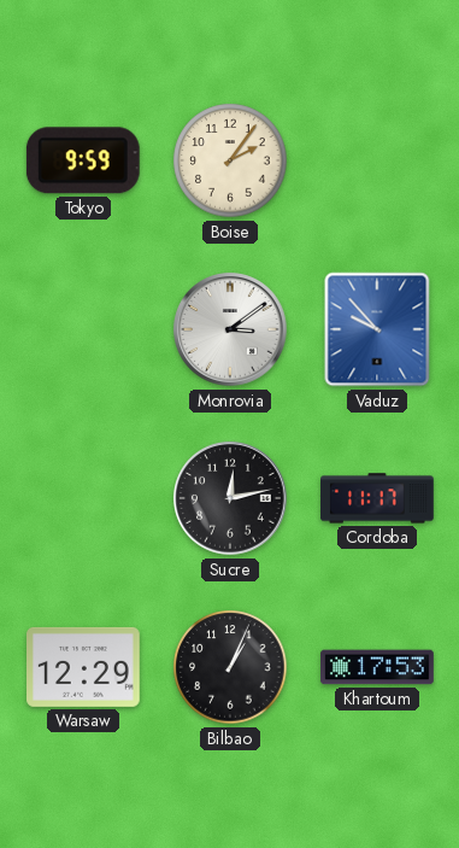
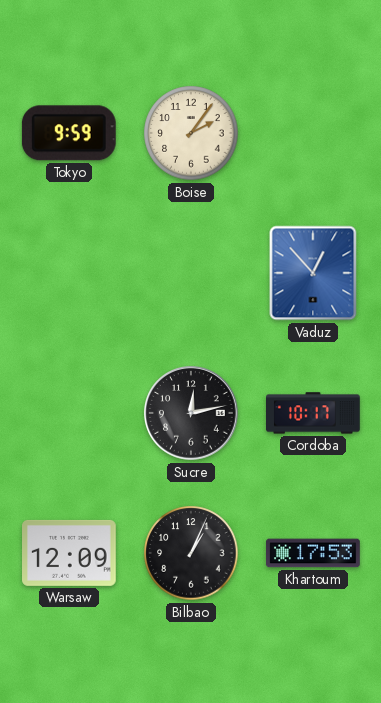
Monrovia: 3:09 -> none (230, 329)
Vaduz: 9:53 -> 12:53 (313, 273)
Cordoba: 11:17 -> 10:17 (314, 413)
Warsaw: 12:29 -> 12:09 (70, 553)
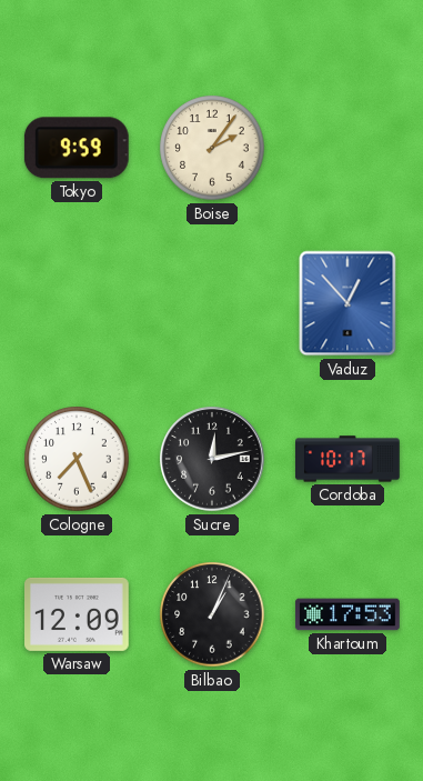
Cologne: none -> 7:26 (77, 459)
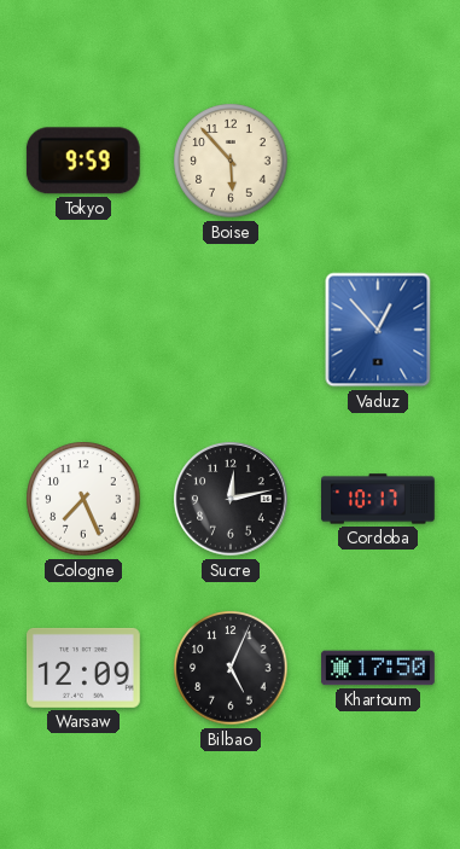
Boise: 2:06 -> 5:53 (231, 161)
Bilbao: 1:04 -> 5:04 (231, 668)
Khartoum: 17:53 -> 17:50 (378, 668)
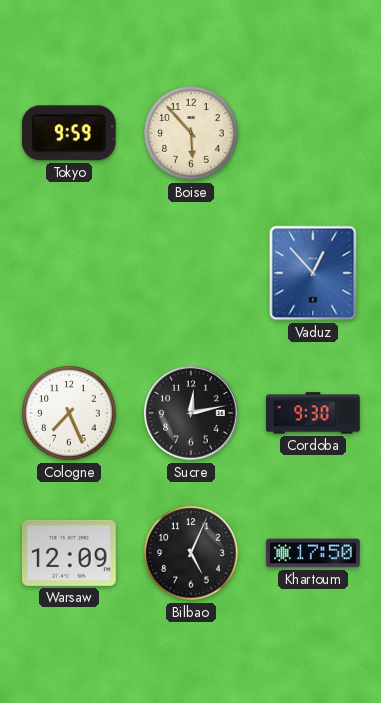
Cordoba: 10:17 -> 9:30 (314, 413)
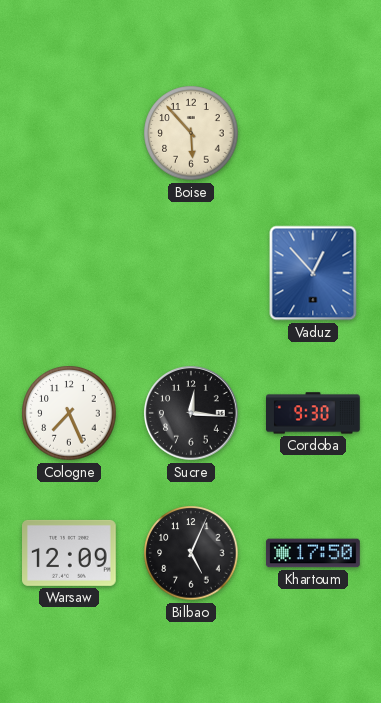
Tokyo: 9:59 -> none (69, 133)
Sucre: 12:13 -> 12:16 (191, 413)
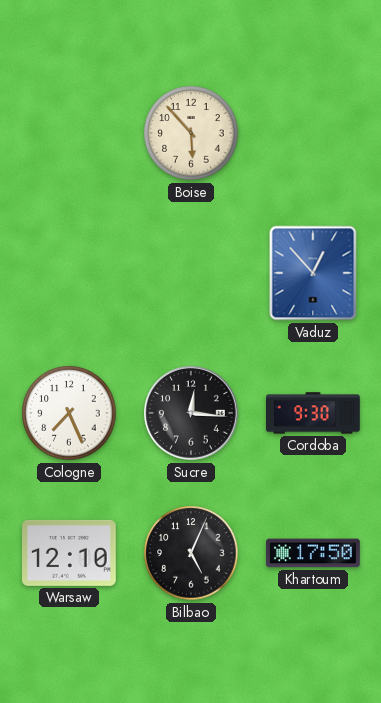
Warsaw: 12:09 -> 12:10 (70, 553)
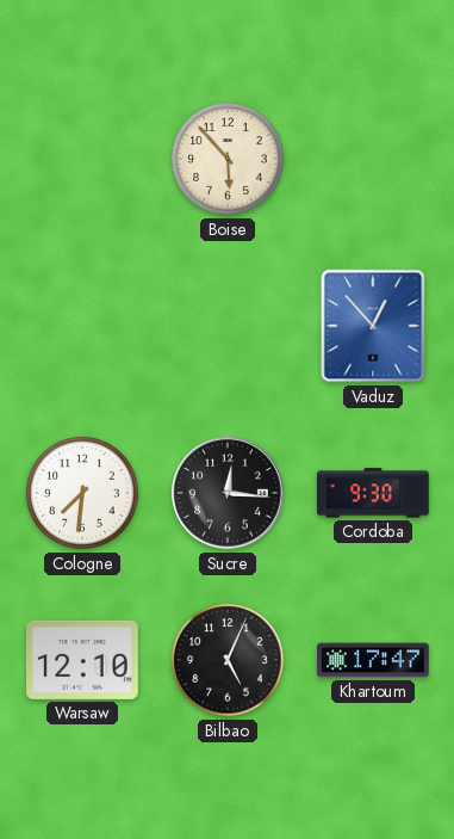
Cologne: 7:26 -> 7:31 (82, 493)
Khartoum: 17:50 -> 17:47 (373, 660)
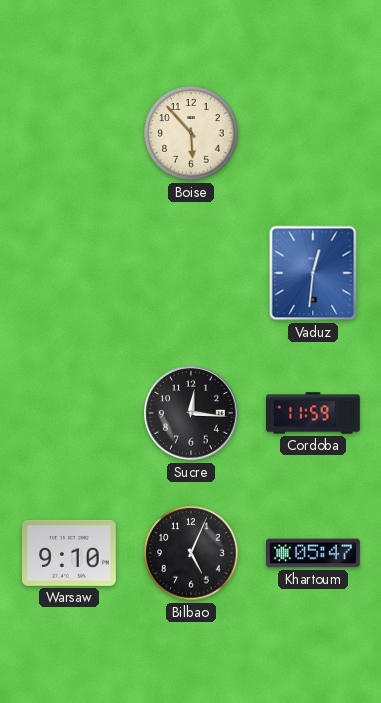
Vaduz: 12:53 -> 12:31 (313, 273)
Cologne: 7:31 -> none (82, 493)
Cordoba: 9:30 -> 11:59 (314, 413)
Warsaw: 12:10 -> 9:10 (70, 553)
Khartoum: 17:47 -> 05:47 (313, 553)
